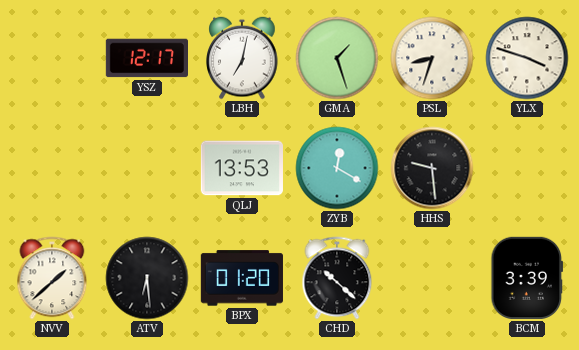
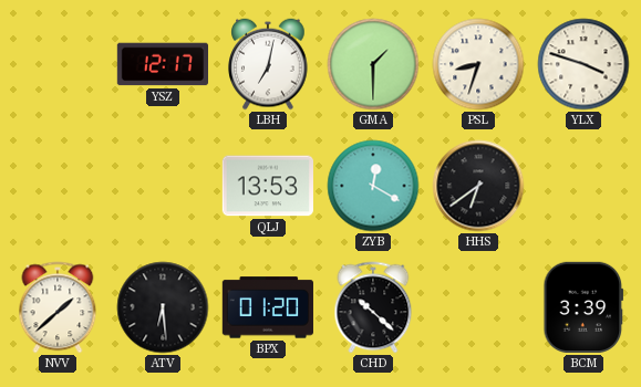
GMA: 1:27 -> 1:30 (373, 64)
HHS: 9:29 -> 6:39 (478, 186)
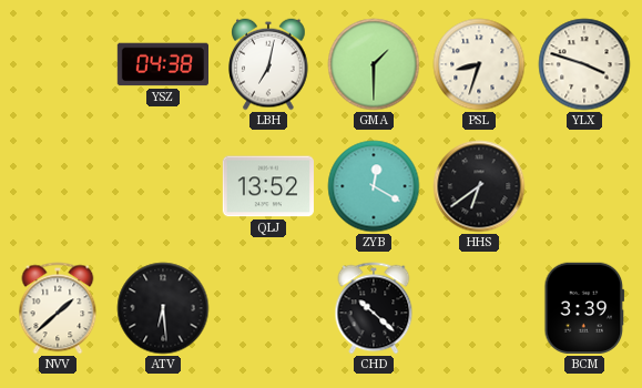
YSZ: 12:17 -> 04:38 (162, 64)
QLJ: 13:53 -> 13:52 (268, 186)
BPX: 01:20 -> none (268, 307)
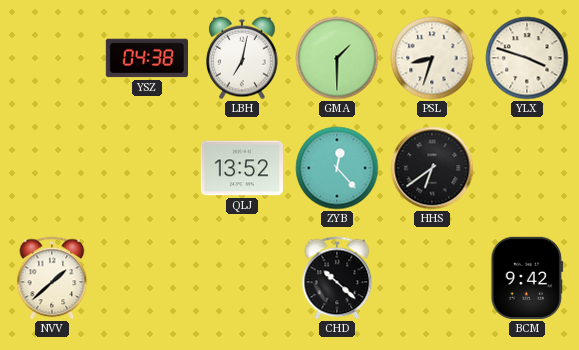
ZYB: 12:20 -> 12:23 (337, 168)
ATV: 6:29 -> none (163, 308)
BCM: 3:39 -> 9:42 (527, 278)
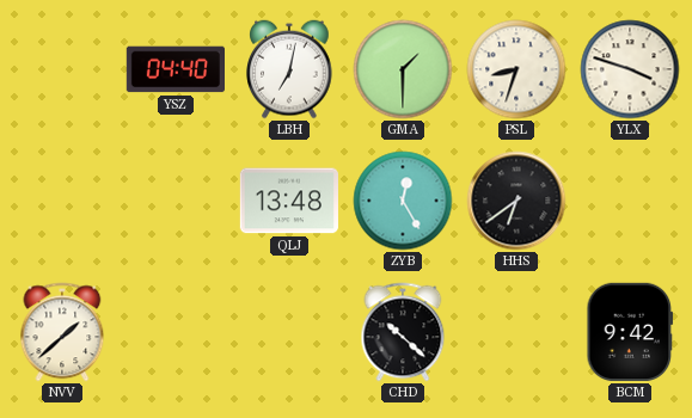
YSZ: 04:38 -> 04:40 (174, 69)
QLJ: 13:52 -> 13:48 (289, 201)
ZYB: 12:23 -> 12:25 (403, 201)
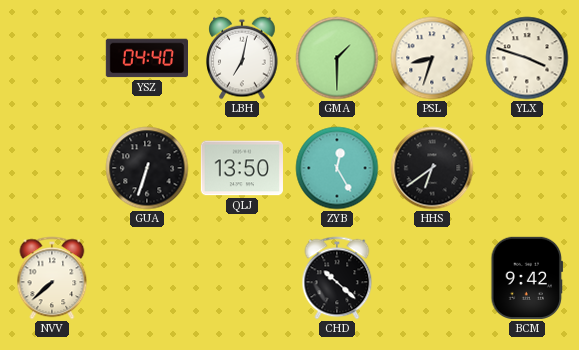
GUA: none -> 6:33 (147, 168)
QLJ: 13:48 -> 13:50 (242, 168)
NVV: 1:38 -> 7:38 (52, 278)
